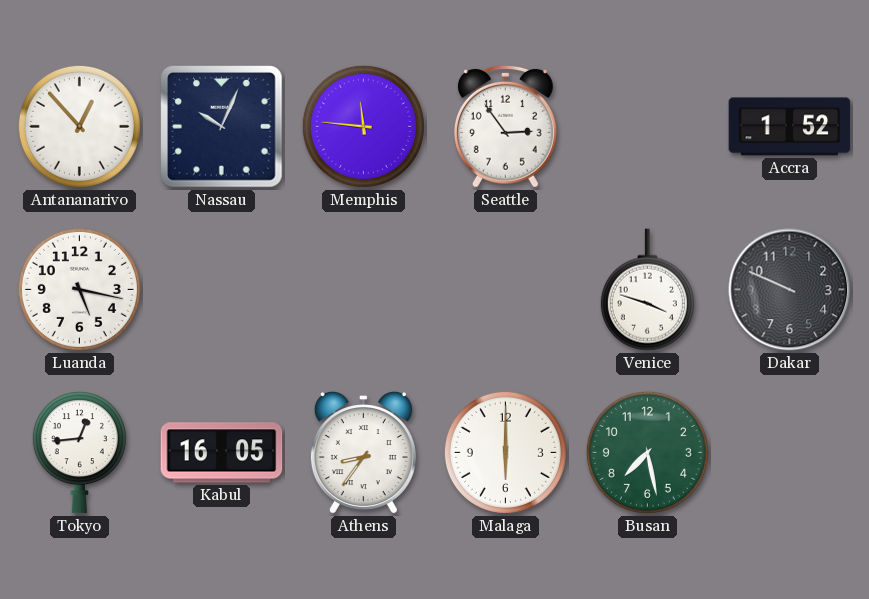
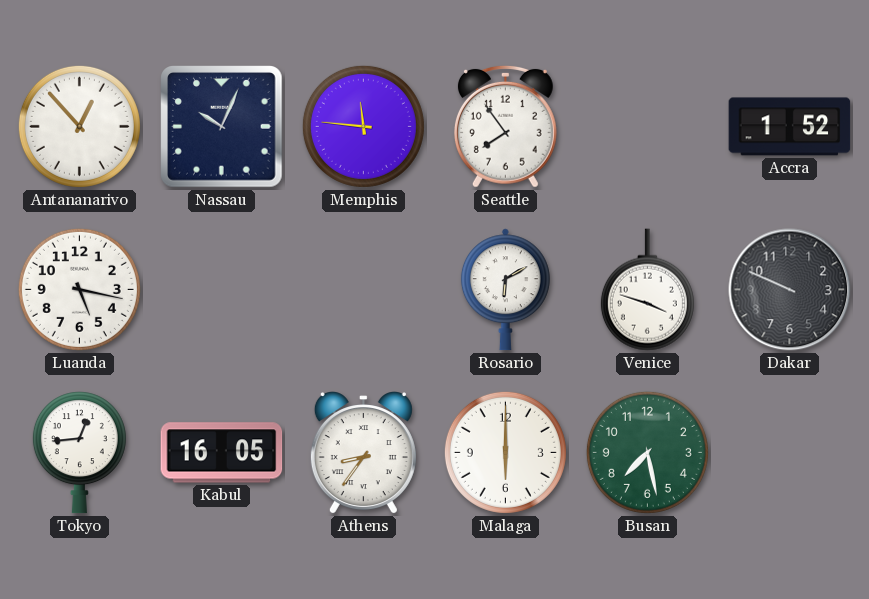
Seattle: 2:54 -> 7:54 (505, 126)
Rosario: none -> 6:10 (505, 290)
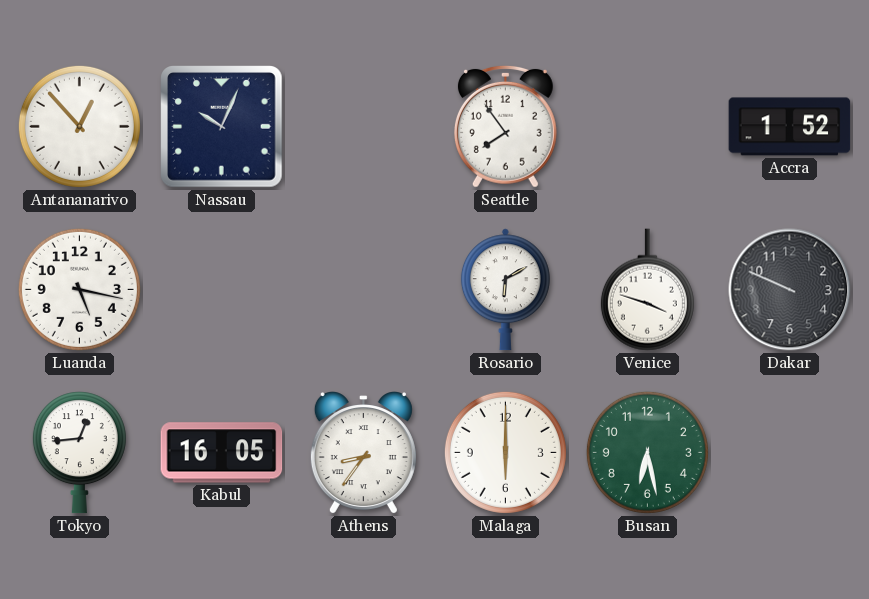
Memphis: 11:46 -> none (363, 126)
Busan: 7:28 -> 6:28 (647, 452)
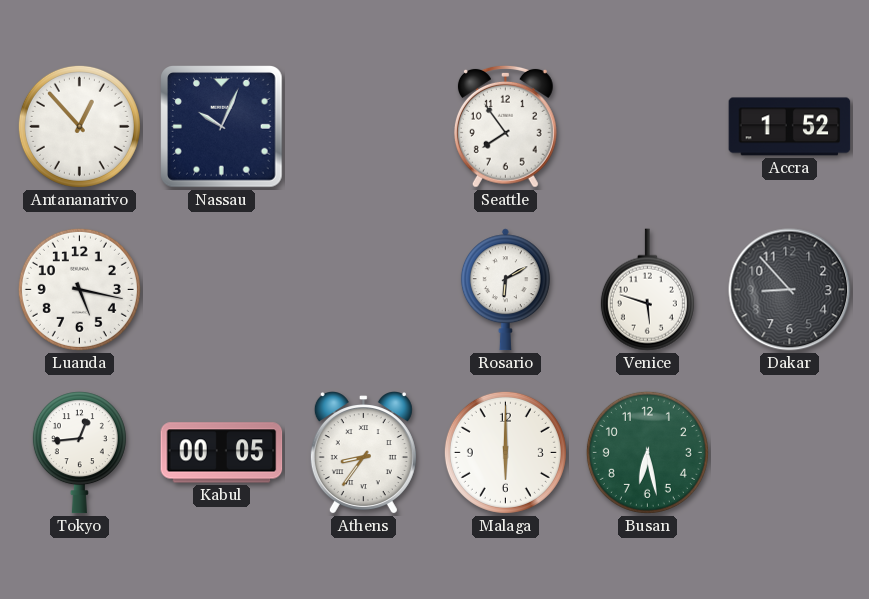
Venice: 3:48 -> 5:48 (647, 290)
Dakar: 9:49 -> 8:53 (790, 290)
Kabul: 16:05 -> 00:05 (222, 453)
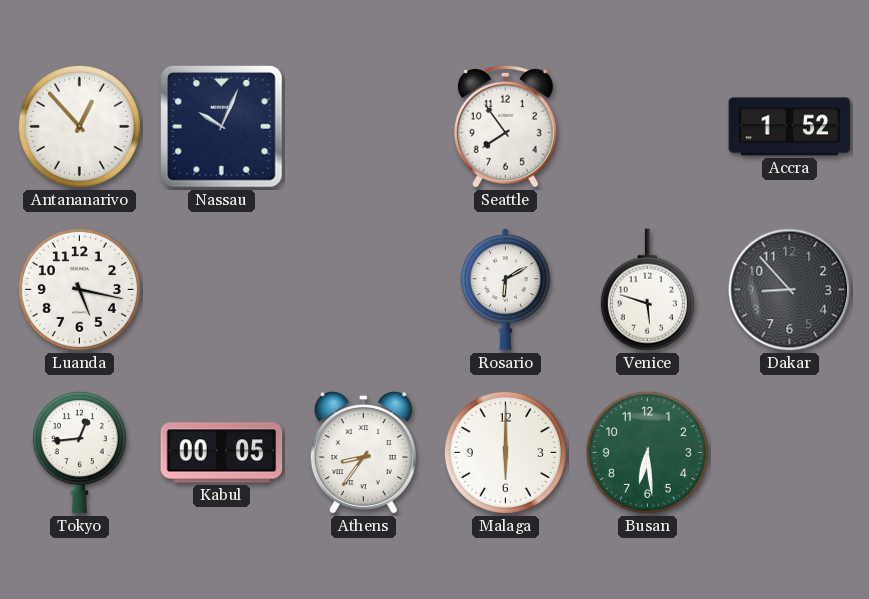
Busan: 6:28 -> 6:29 (647, 452)
